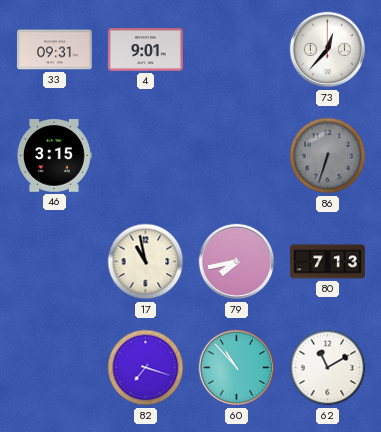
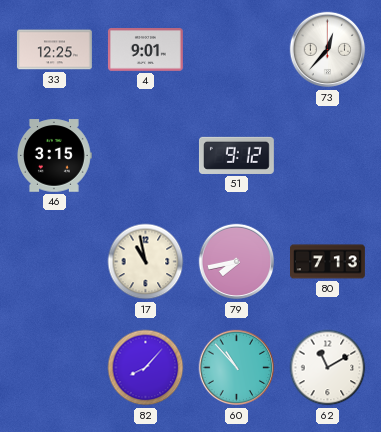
33: 09:31 -> 12:25 (54, 50)
51: none -> 9:12 (236, 155)
86: 6:33 -> none (328, 156)
82: 7:18 -> 8:07 (146, 368)
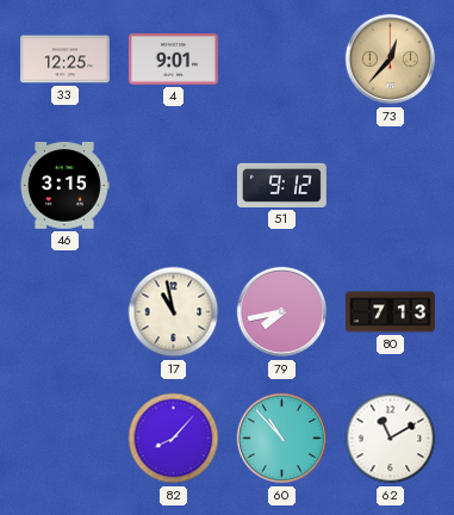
73 dial: white -> champagne (391, 60)
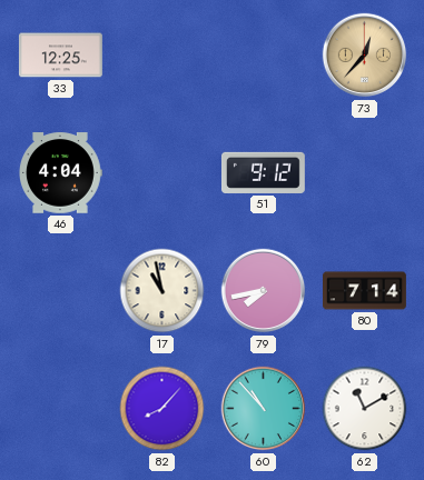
4: 9:01 -> none (173, 60)
46: 3:15 -> 4:04 (61, 173)
80: 7:13 -> 7:14 (365, 291)
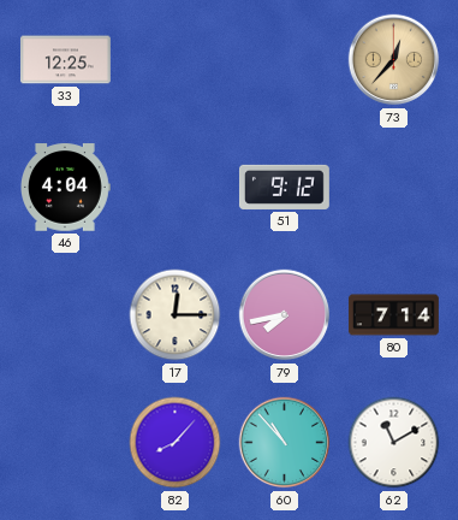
17: 10:58 -> 12:15 (176, 315)
